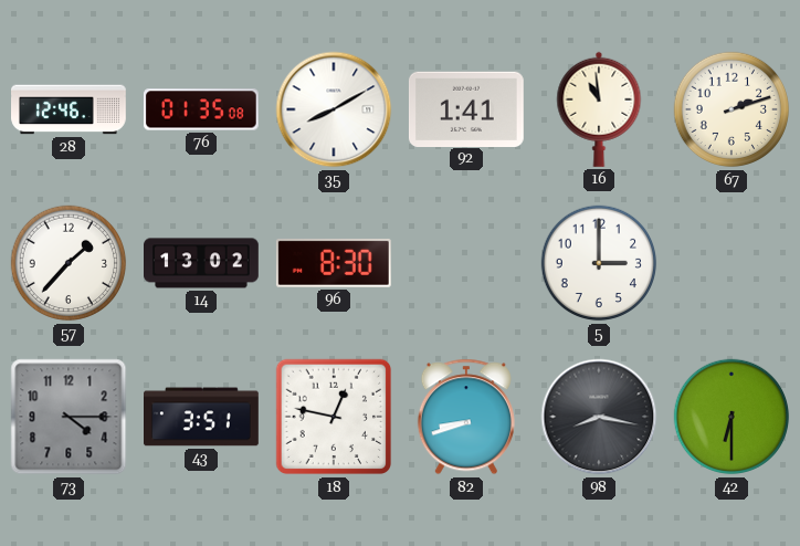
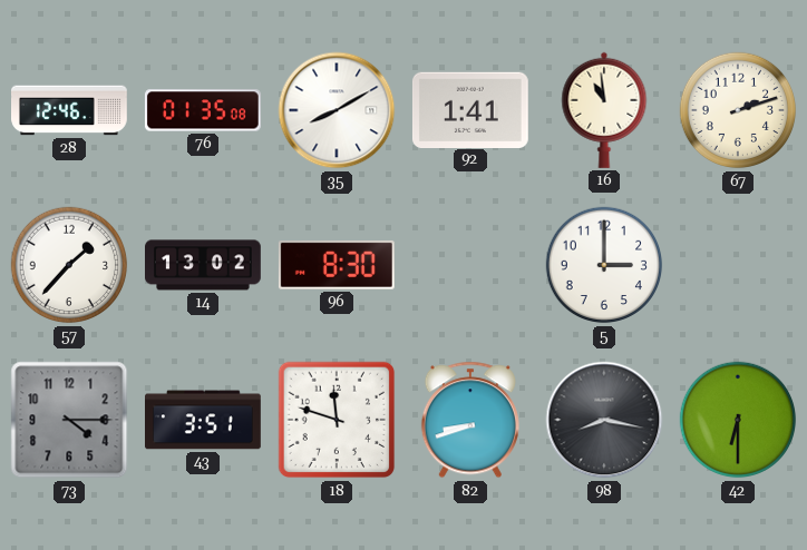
18: 12:47 -> 11:48 (337, 420)
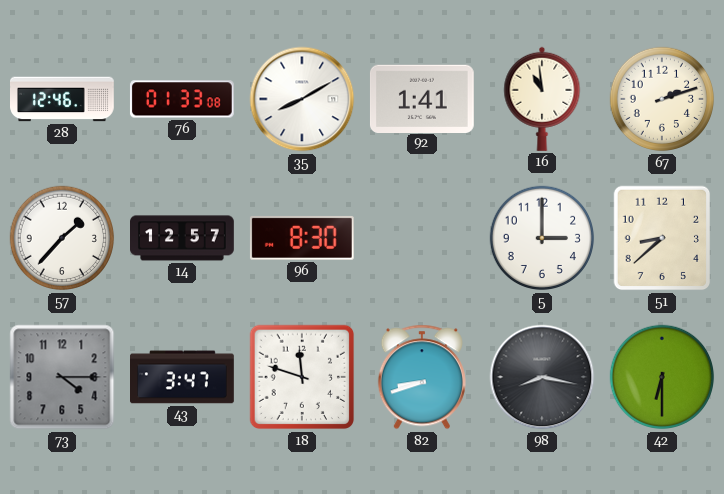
76: 01:35 -> 01:33 (182, 99)
14: 13:02 -> 12:57 (182, 238)
51: none -> 8:38 (662, 238)
43: 3:51 -> 3:47 (183, 377)
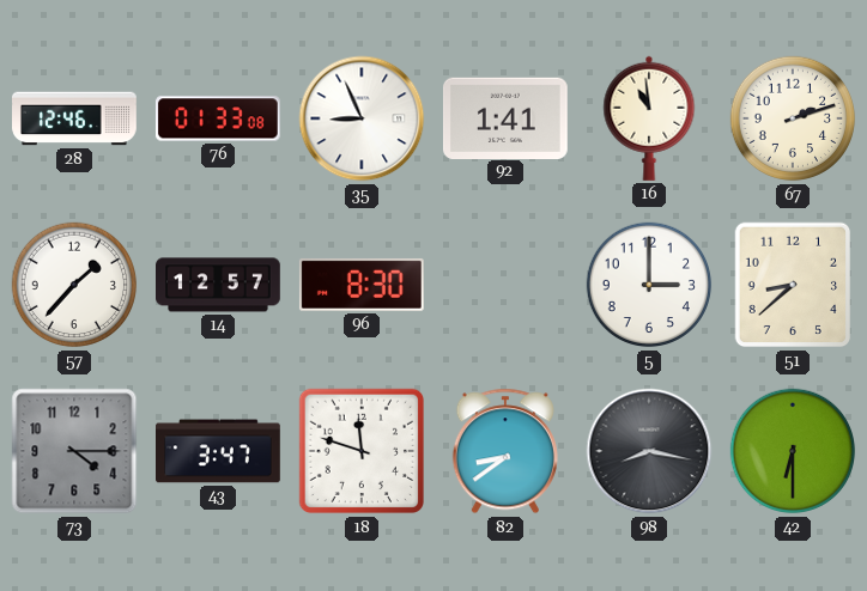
35: 8:10 -> 8:56 (362, 118)
82: 8:42 -> 8:39 (505, 451)
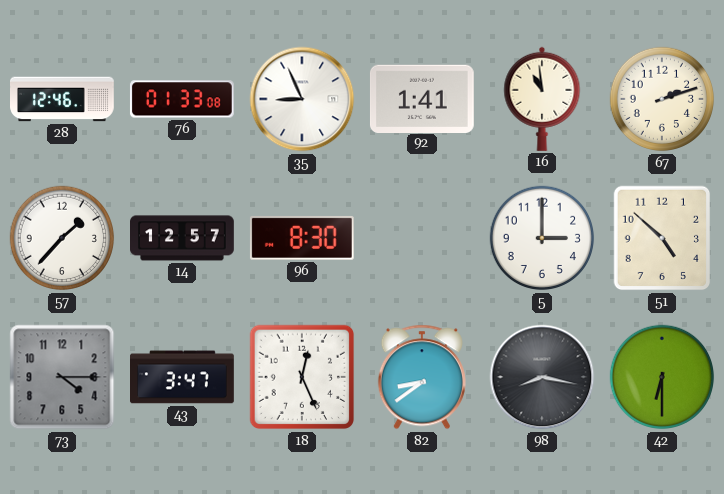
51: 8:38 -> 4:52 (662, 238)
18: 11:48 -> 12:26 (302, 377)
